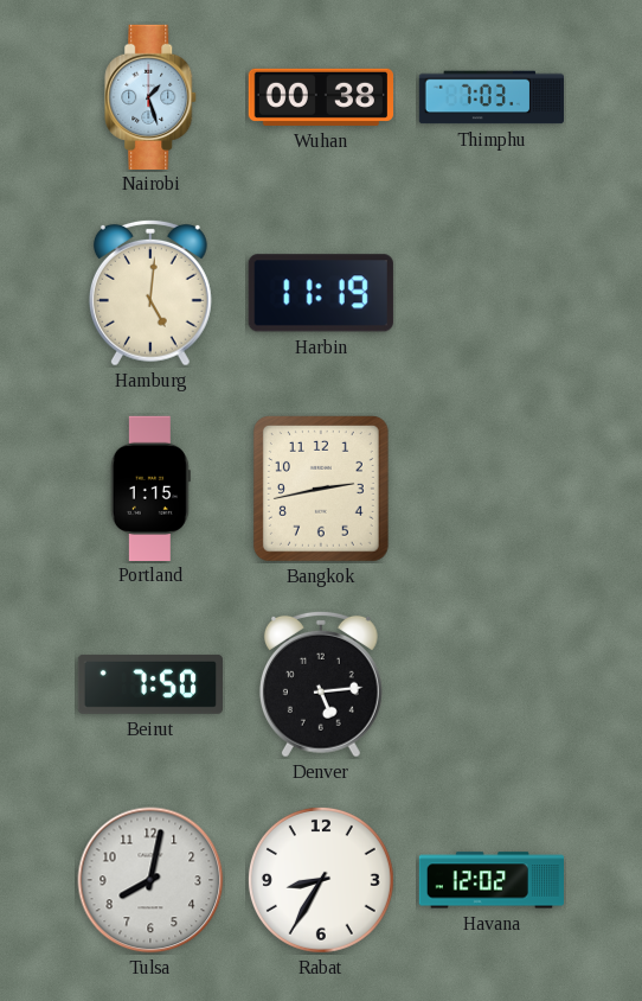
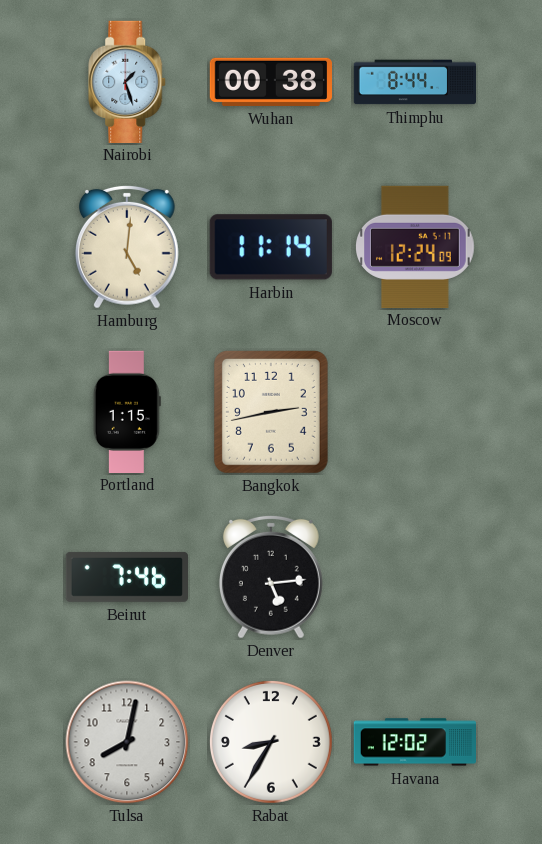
Thimphu: 7:03 -> 8:44 (414, 82)
Harbin: 11:19 -> 11:14 (271, 247)
Moscow: none -> 12:24 (416, 246)
Beirut: 7:50 -> 7:46 (126, 577)
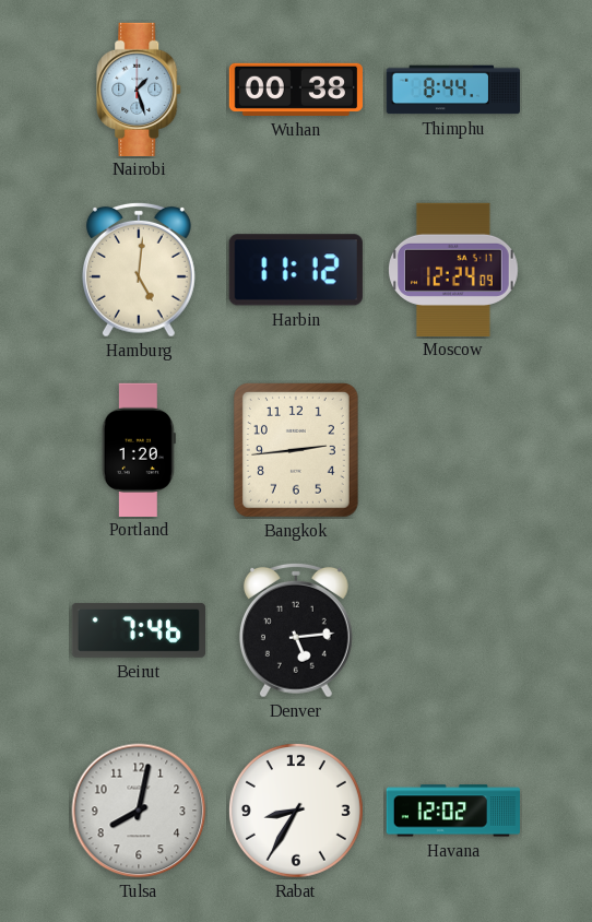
Harbin: 11:14 -> 11:12 (296, 270)
Portland: 1:15 -> 1:20 (139, 449)
Bangkok: 2:43 -> 2:44 (296, 450)
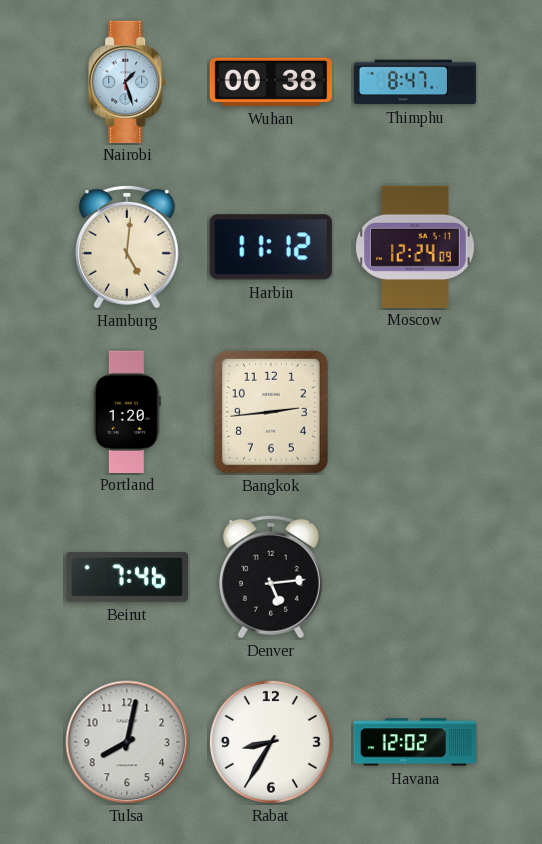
Thimphu: 8:44 -> 8:47 (414, 82)
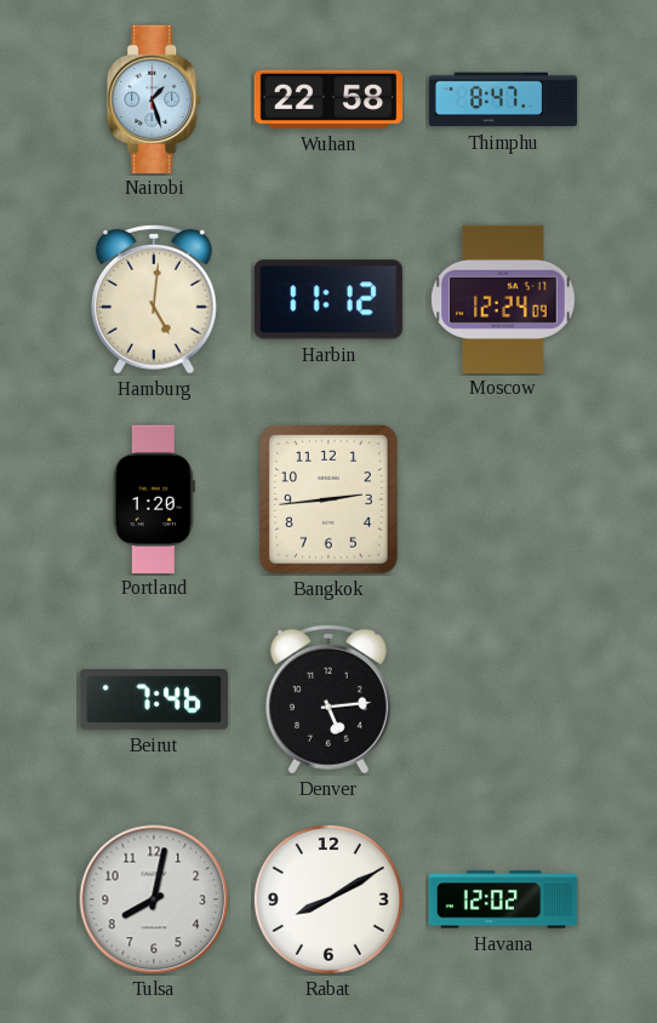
Wuhan: 00:38 -> 22:58 (327, 99)
Rabat: 8:35 -> 8:10 (328, 899)
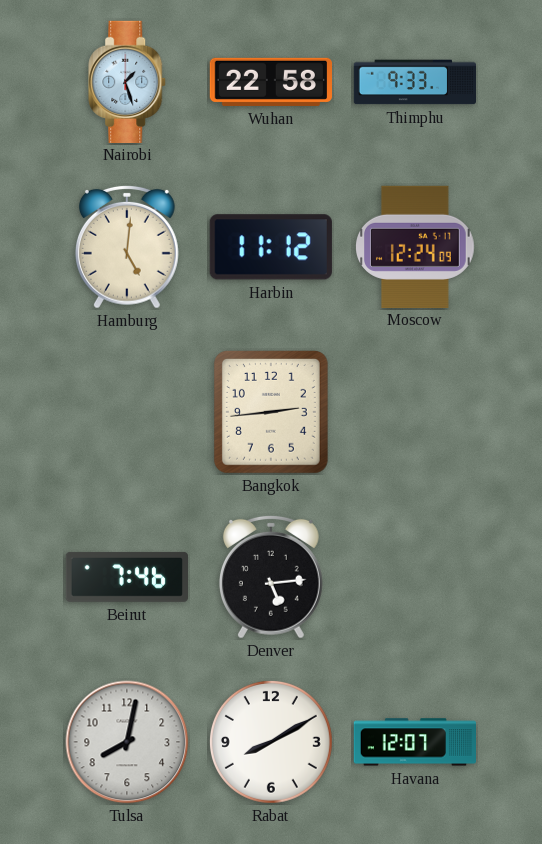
Thimphu: 8:47 -> 9:33 (414, 82)
Portland: 1:20 -> none (154, 498)
Havana: 12:02 -> 12:07 (414, 742)
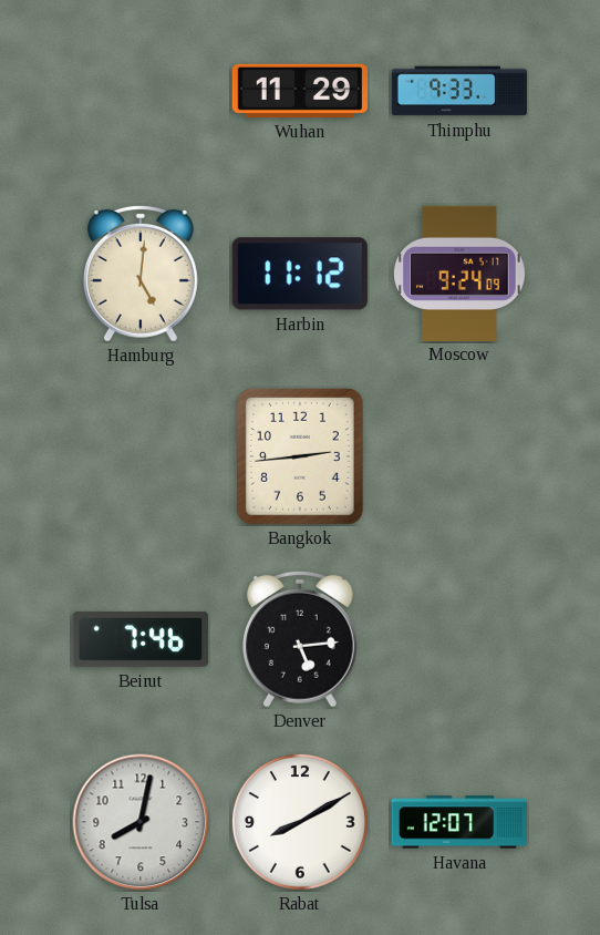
Nairobi: 1:27 -> none (128, 81)
Wuhan: 22:58 -> 11:29 (299, 91)
Moscow: 12:24 -> 9:24 (461, 273)
